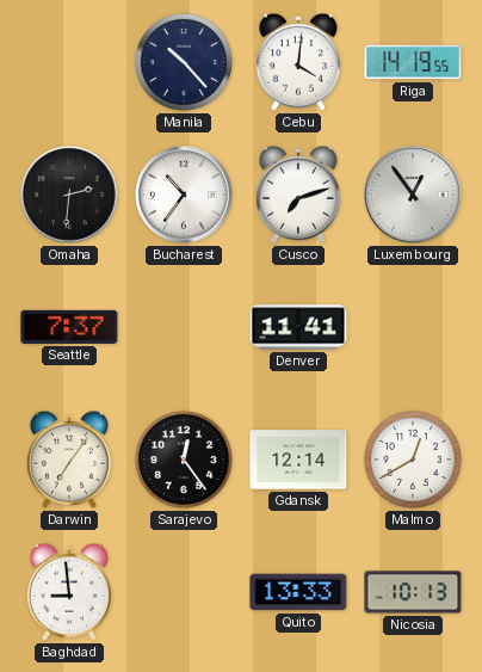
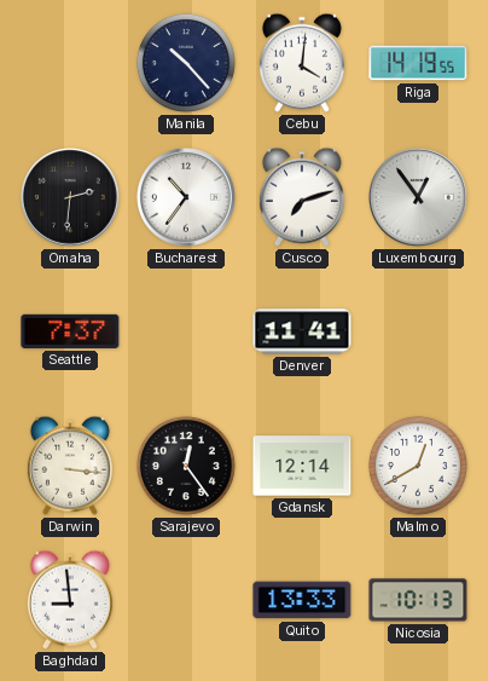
Darwin: 7:06 -> 3:16 (70, 466)
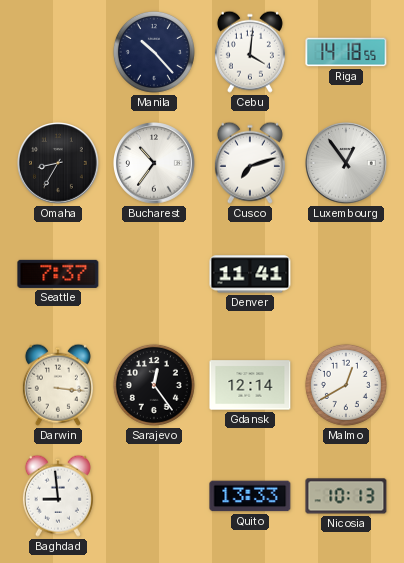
Riga: 14:19 -> 14:18 (346, 52)
Omaha: 2:31 -> 8:35 (59, 164)
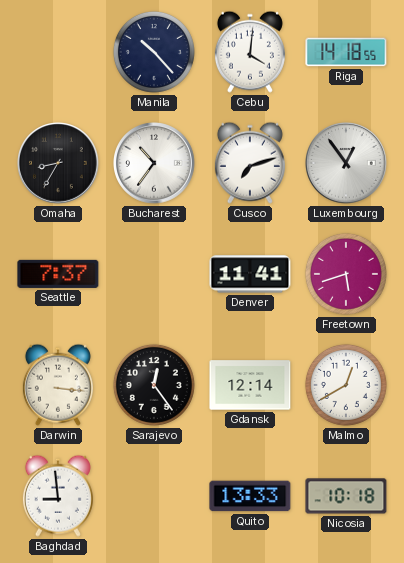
Freetown: none -> 5:42 (346, 274)
Nicosia: 10:13 -> 10:18 (346, 496)
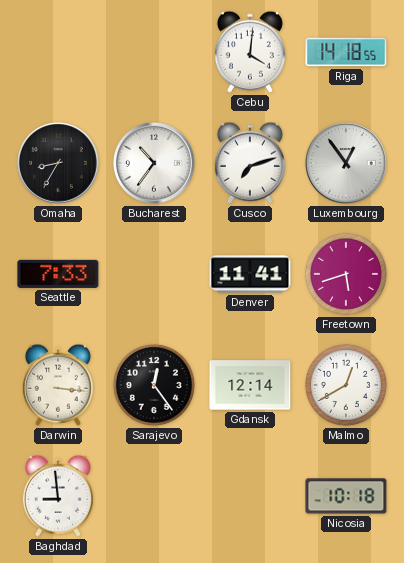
Manila: 10:23 -> none (154, 52)
Seattle: 7:37 -> 7:33 (58, 274)
Quito: 13:33 -> none (250, 496)
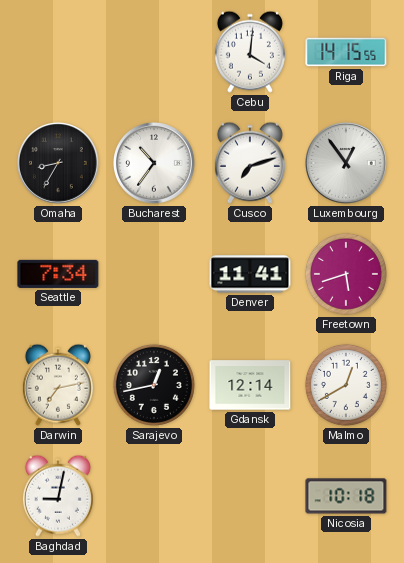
Riga: 14:18 -> 14:15 (346, 52)
Seattle: 7:33 -> 7:34 (58, 274)
Darwin: 3:16 -> 7:13 (58, 385)
Sarajevo: 12:24 -> 12:43 (154, 385)
Baghdad: 8:59 -> 9:02 (58, 496)
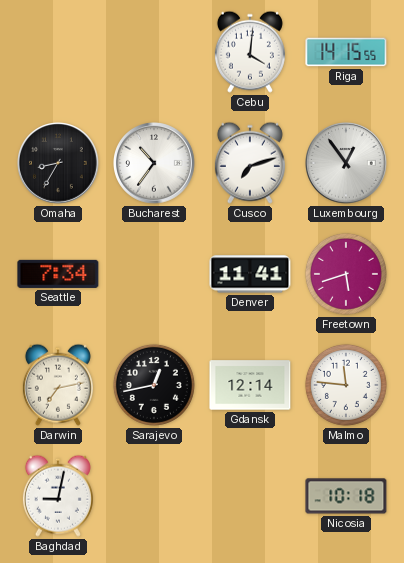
Malmo: 12:40 -> 11:46 (346, 385)
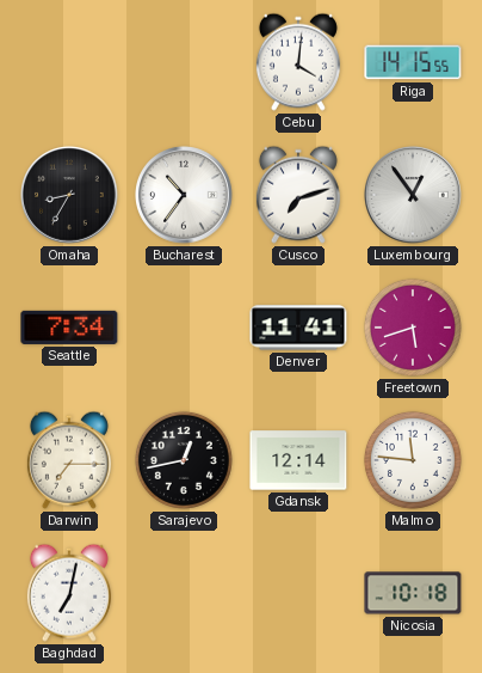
Darwin: 7:13 -> 7:15 (69, 460)
Baghdad: 9:02 -> 7:02 (69, 593)
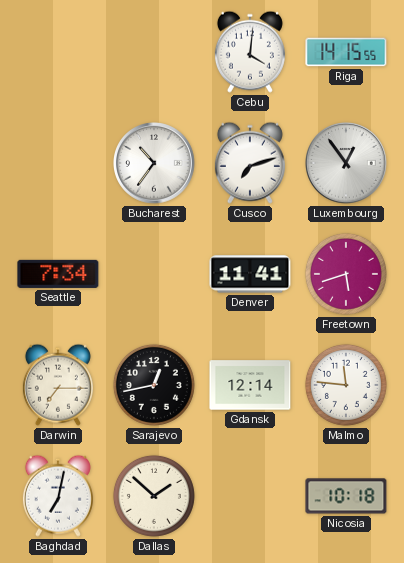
Omaha: 8:35 -> none (70, 196)
Dallas: none -> 1:52 (154, 496)
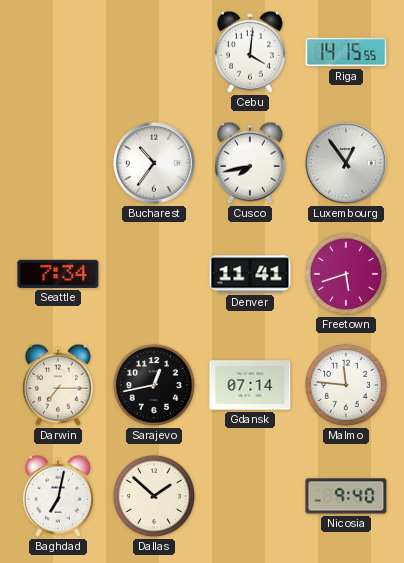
Cusco: 7:12 -> 7:43 (250, 163)
Gdansk: 12:14 -> 07:14 (250, 385)
Nicosia: 10:18 -> 9:40 (346, 496)
